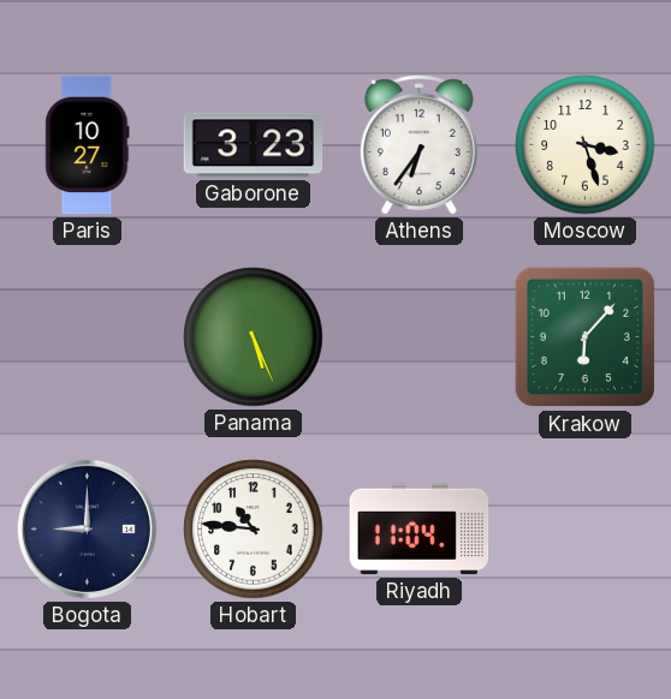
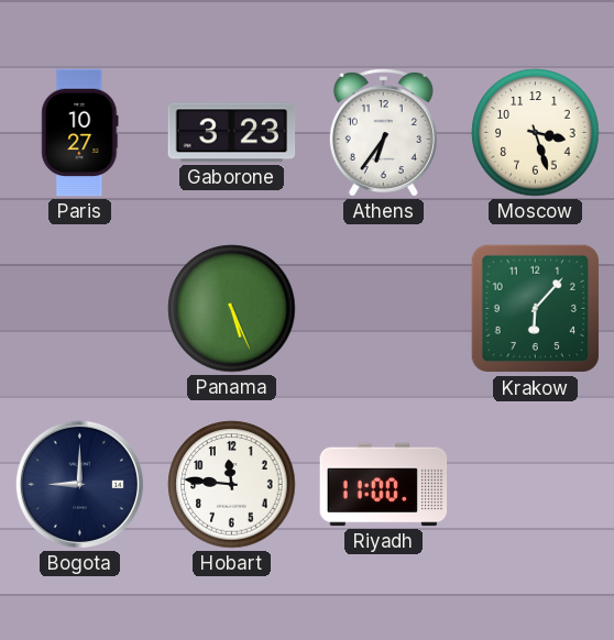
Hobart: 10:46 -> 11:46 (232, 485)
Riyadh: 11:04 -> 11:00 (384, 485)
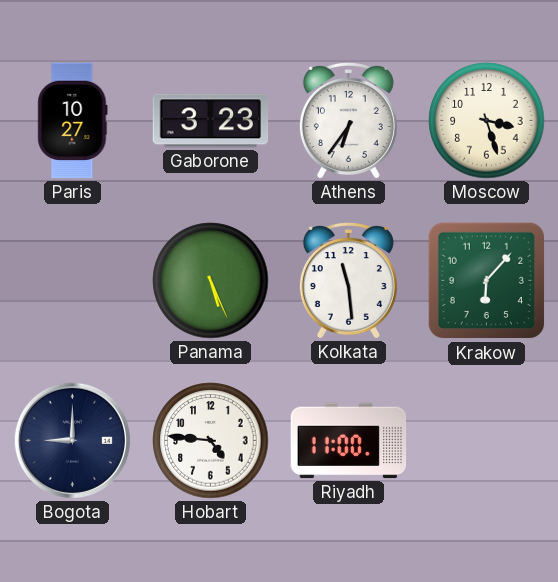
Kolkata: none -> 11:29 (348, 281)
Hobart: 11:46 -> 4:46 (211, 441)
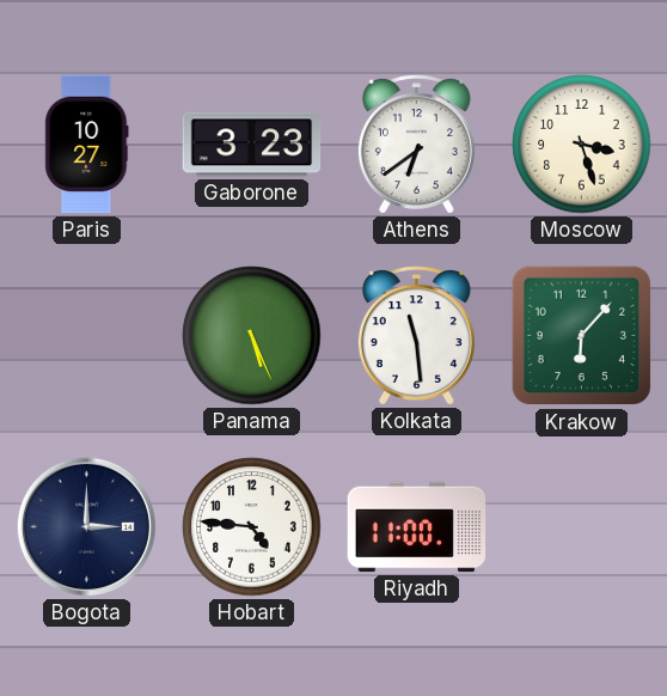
Athens: 6:36 -> 6:39 (416, 145)
Bogota: 9:00 -> 3:00 (86, 526)
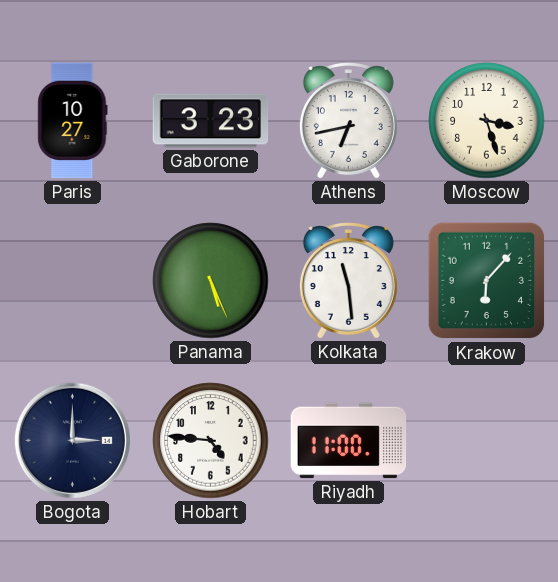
Athens: 6:39 -> 6:43 (348, 121)
